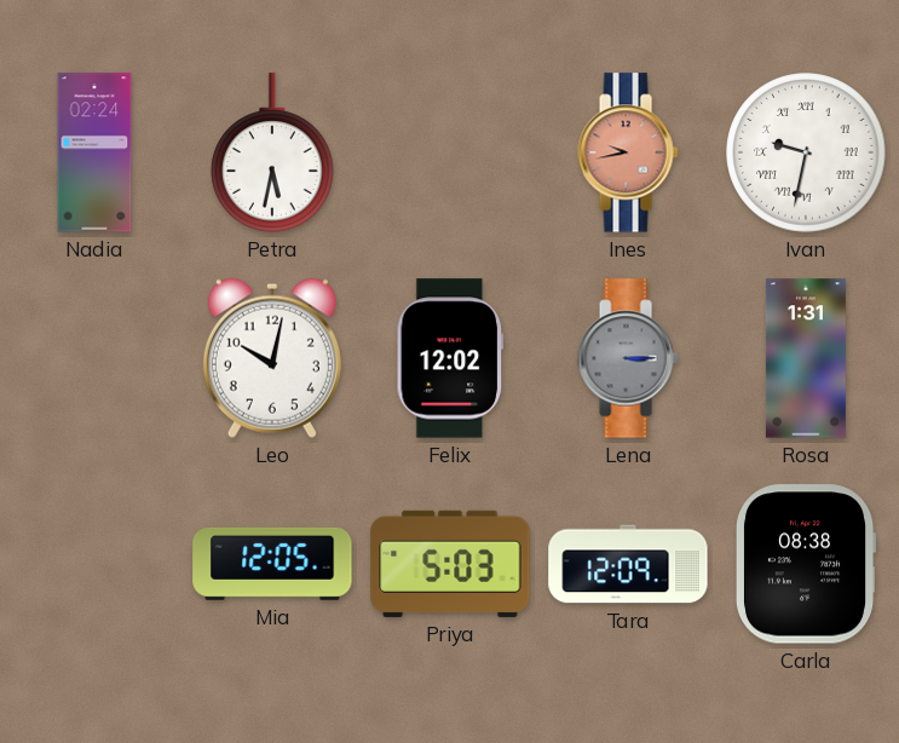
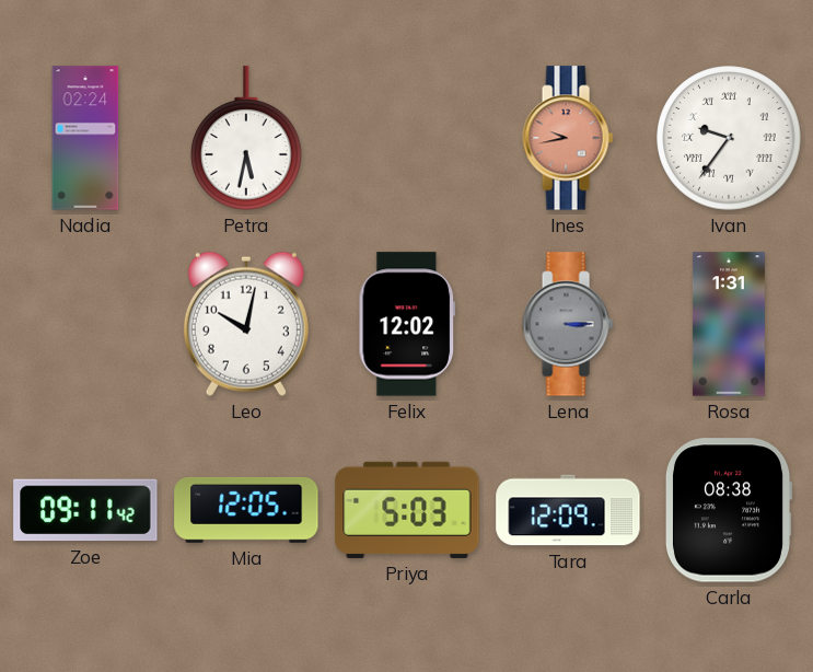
Ivan: 9:32 -> 9:36 (729, 138)
Zoe: none -> 09:11 (85, 510)
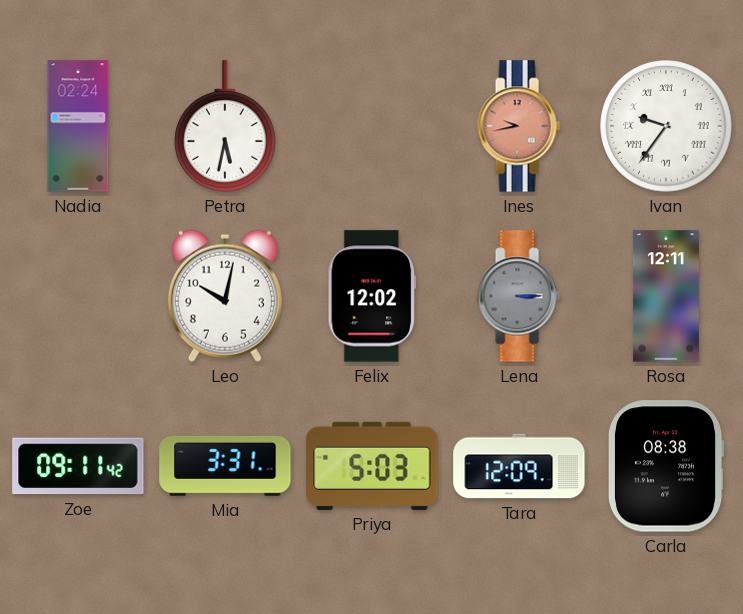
Rosa: 1:31 -> 12:11 (666, 296)
Mia: 12:05 -> 3:31 (225, 466)
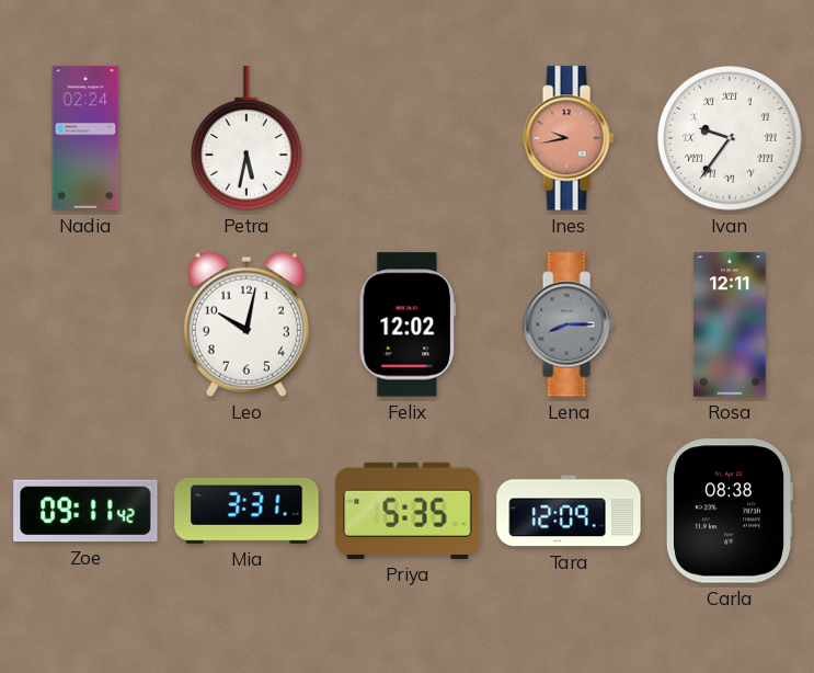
Lena: 3:15 -> 8:15 (569, 324)
Priya: 5:03 -> 5:35 (408, 511)
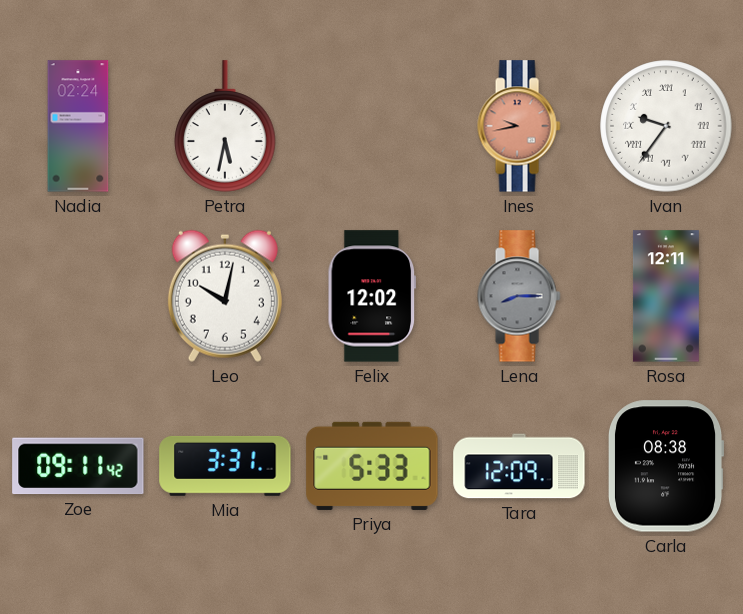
Priya: 5:35 -> 5:33 (372, 466)
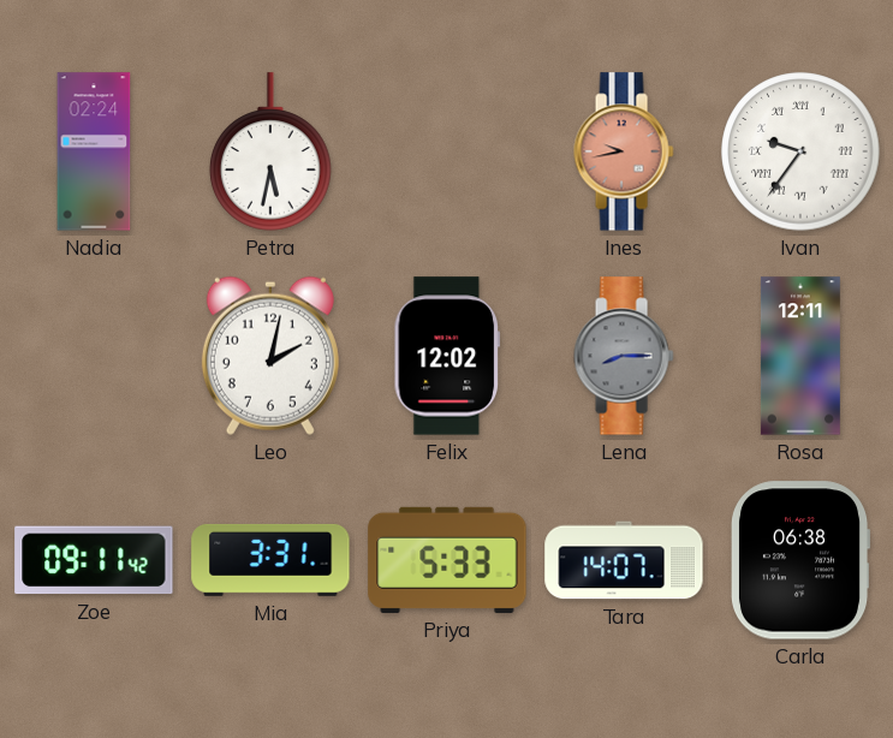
Leo: 10:02 -> 2:02 (270, 356)
Tara: 12:09 -> 14:07 (624, 560)
Carla: 08:38 -> 06:38 (800, 560)
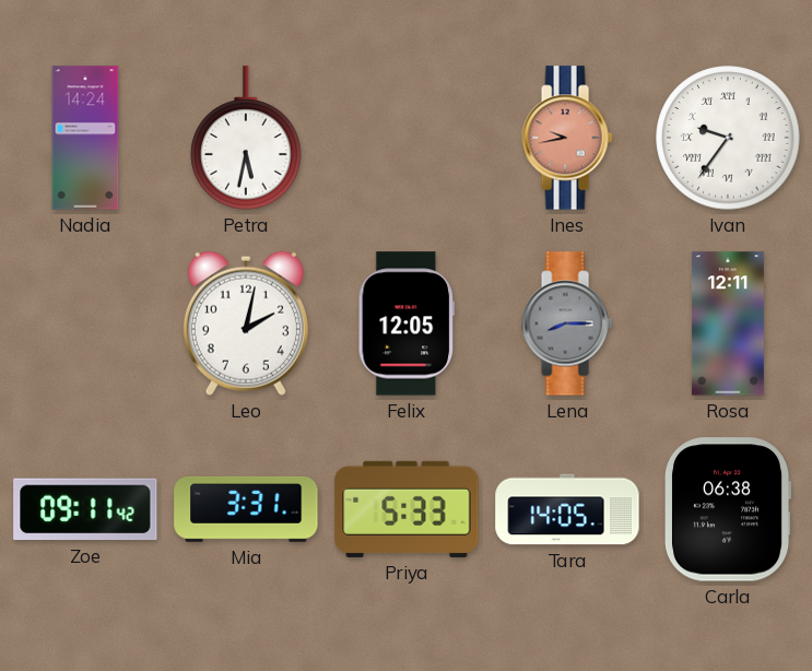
Nadia: 02:24 -> 14:24 (85, 138)
Felix: 12:02 -> 12:05 (405, 323)
Tara: 14:07 -> 14:05 (567, 509)
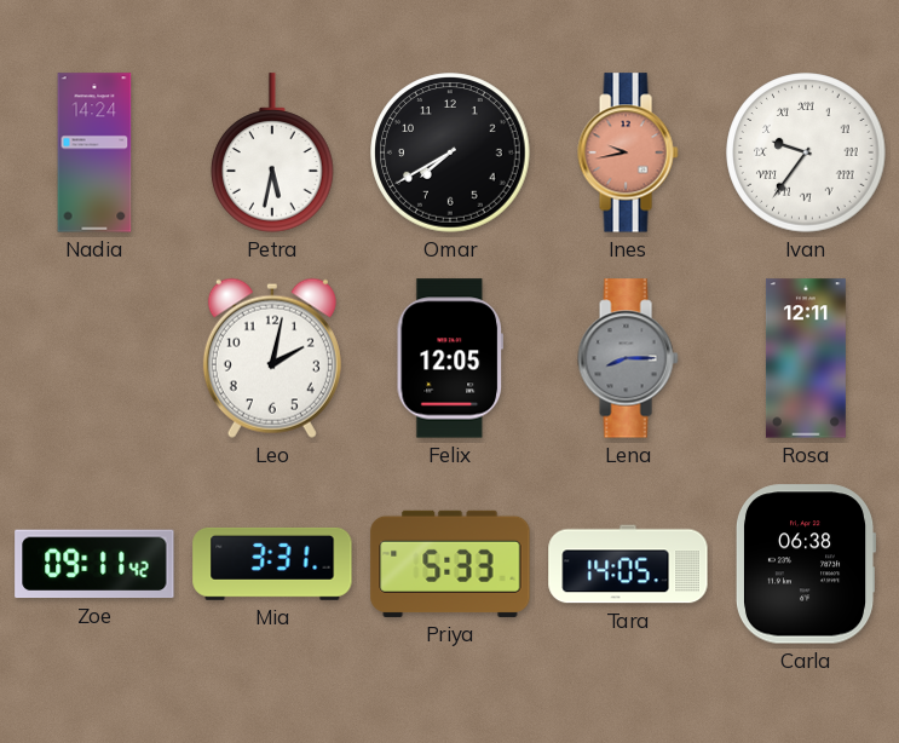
Omar: none -> 7:40 (450, 152)
